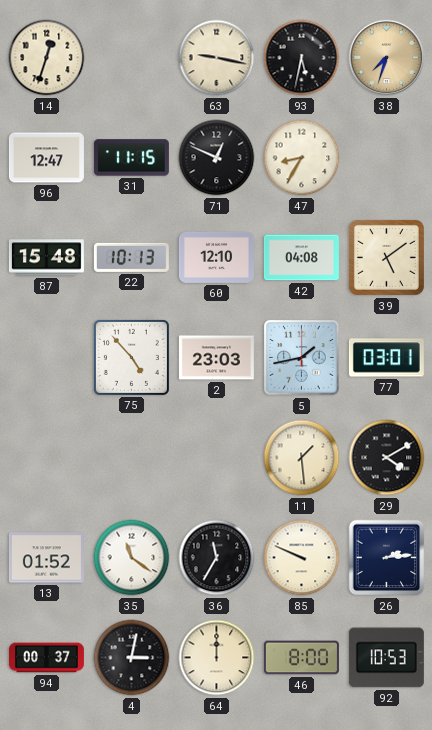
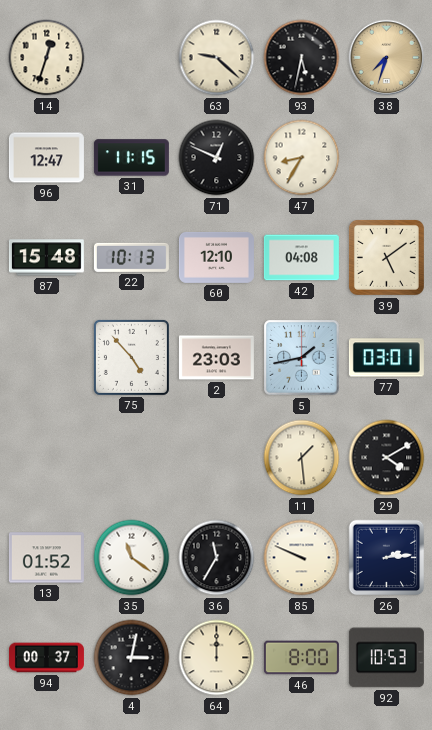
63: 9:17 -> 9:22 (217, 58)
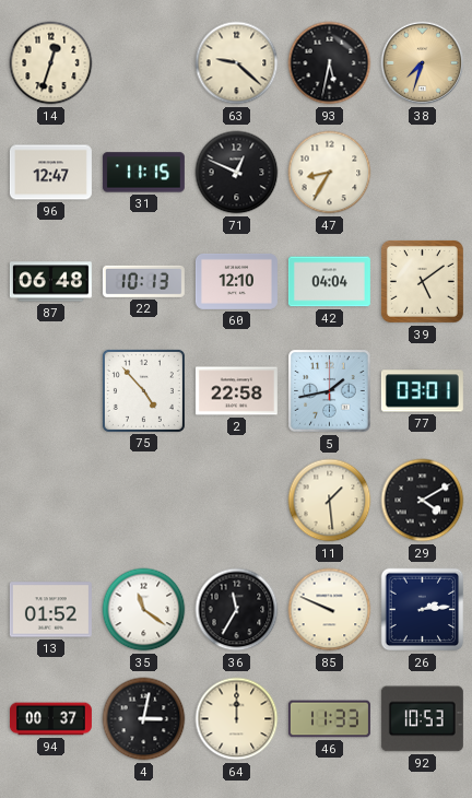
87: 15:48 -> 06:48 (50, 282)
42: 04:08 -> 04:04 (329, 282)
2: 23:03 -> 22:58 (236, 391)
46: 8:00 -> 11:33 (329, 719)
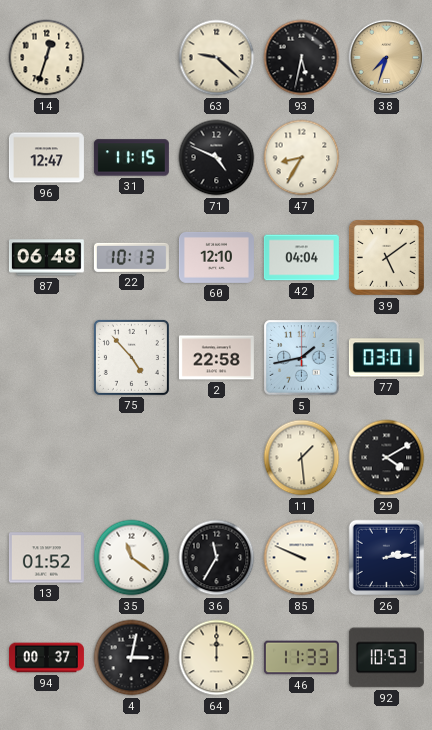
71: 12:49 -> 4:49 (217, 158)
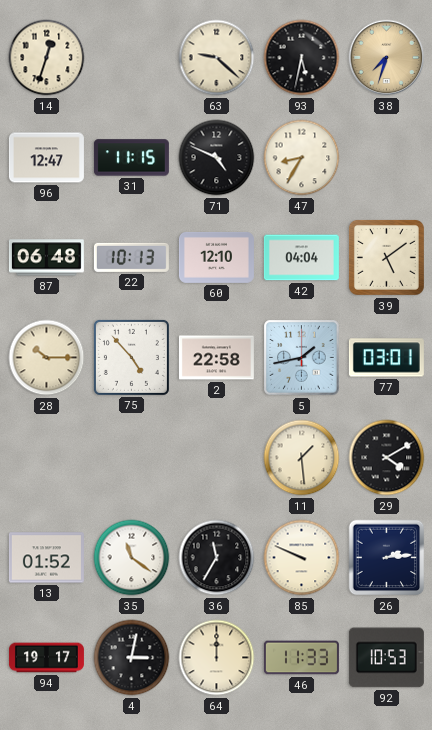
28: none -> 10:15 (47, 358)
94: 00:37 -> 19:17 (46, 658)
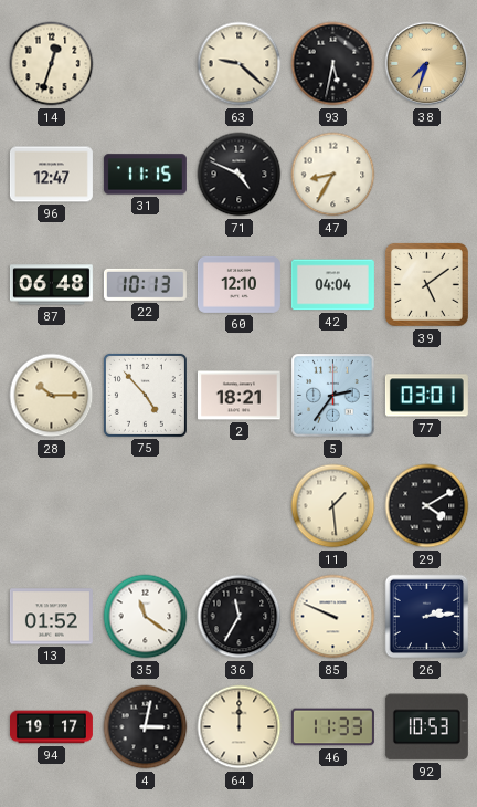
2: 22:58 -> 18:21 (239, 396)
5: 1:43 -> 2:36 (333, 396)
